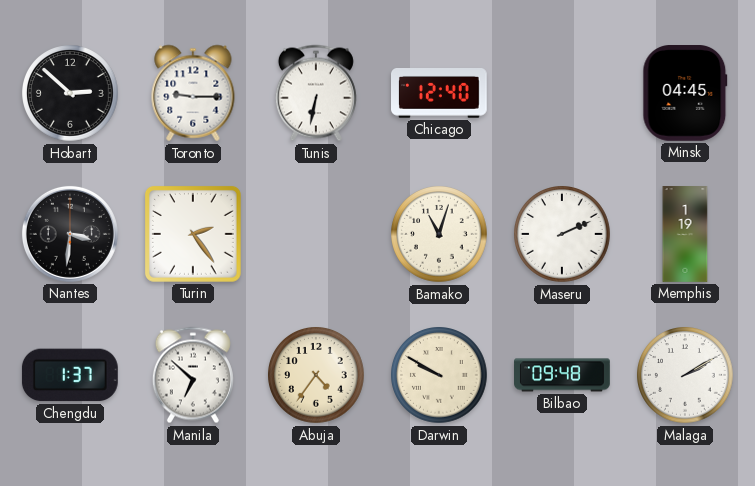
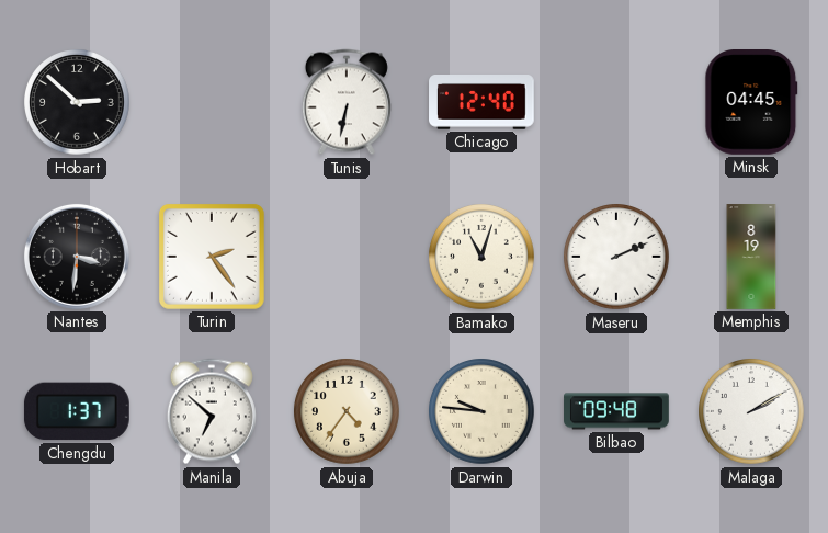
Toronto: 9:15 -> none (193, 93)
Memphis: 1:19 -> 8:19 (751, 257)
Darwin: 9:50 -> 9:46 (483, 412)
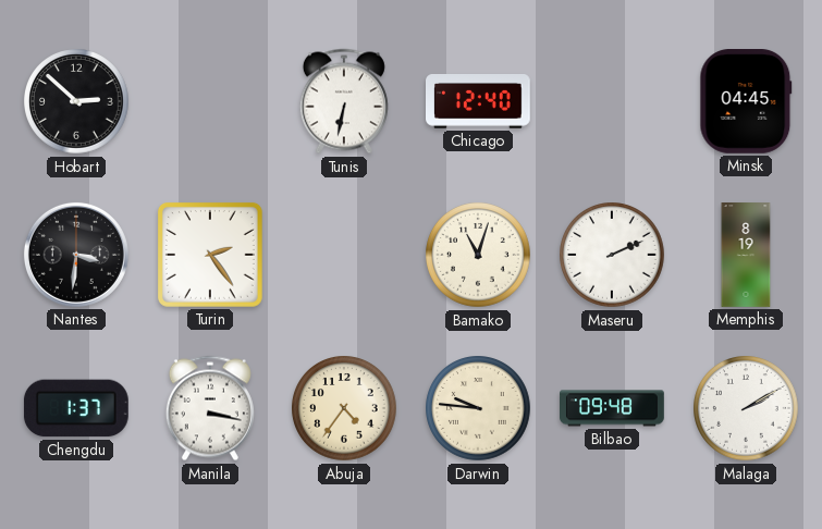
Manila: 6:52 -> 3:17 (210, 408)
